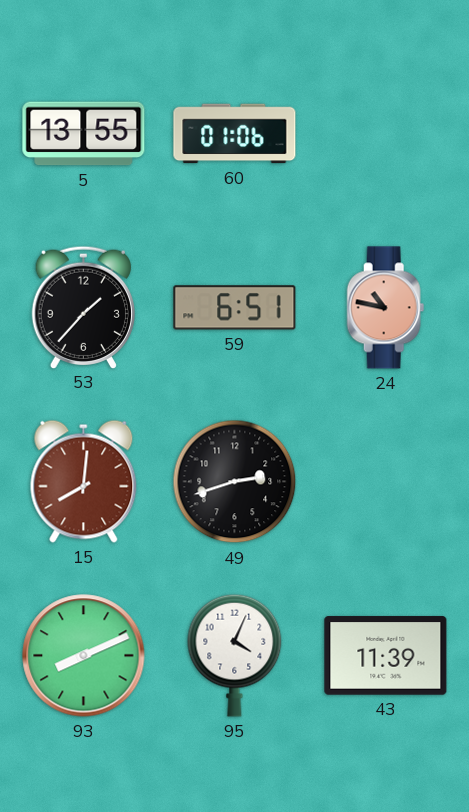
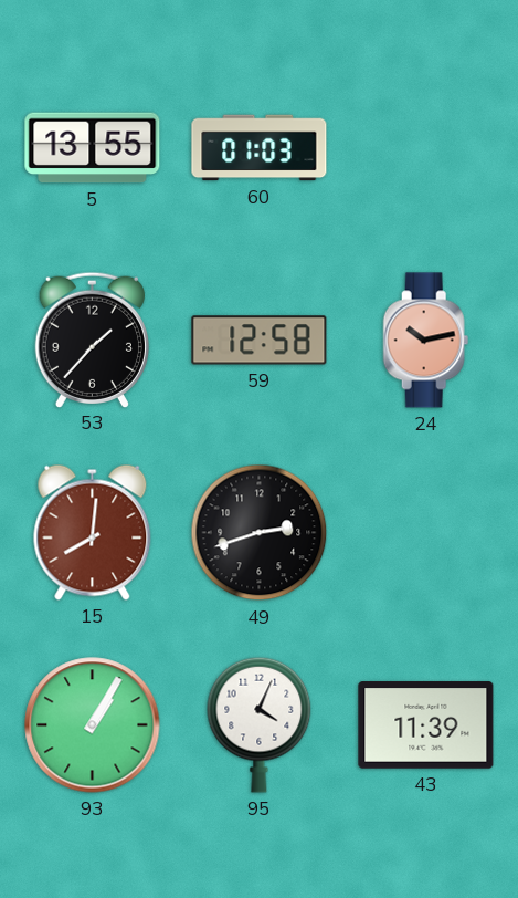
60: 01:06 -> 01:03 (260, 148)
59: 6:51 -> 12:58 (260, 341)
24: 10:47 -> 10:13 (426, 341)
93: 8:11 -> 1:05 (93, 725)
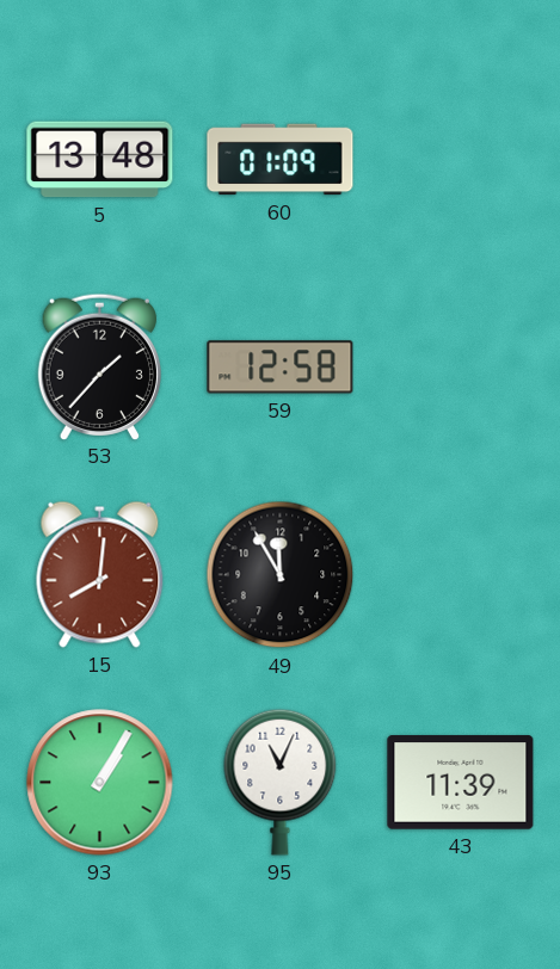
5: 13:55 -> 13:48 (100, 160)
60: 01:03 -> 01:09 (281, 160)
24: 10:13 -> none (426, 341)
49: 2:42 -> 11:55 (281, 575)
95: 4:04 -> 11:04 (281, 782)
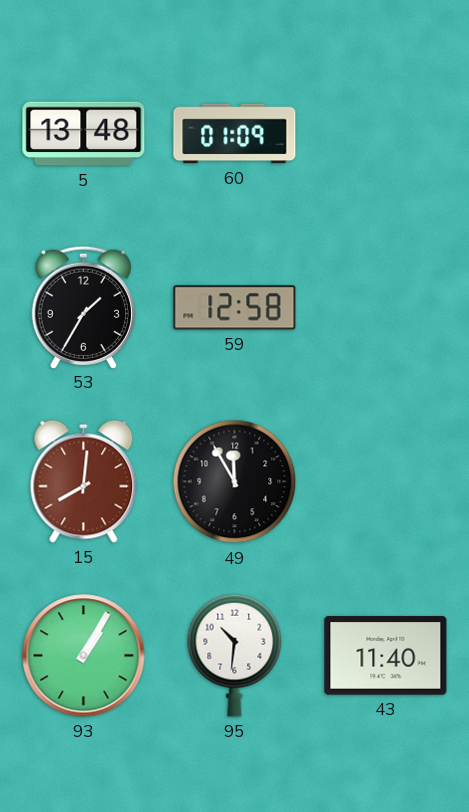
53: 1:37 -> 1:35 (83, 307)
95: 11:04 -> 10:31 (235, 655)
43: 11:39 -> 11:40 (386, 656)
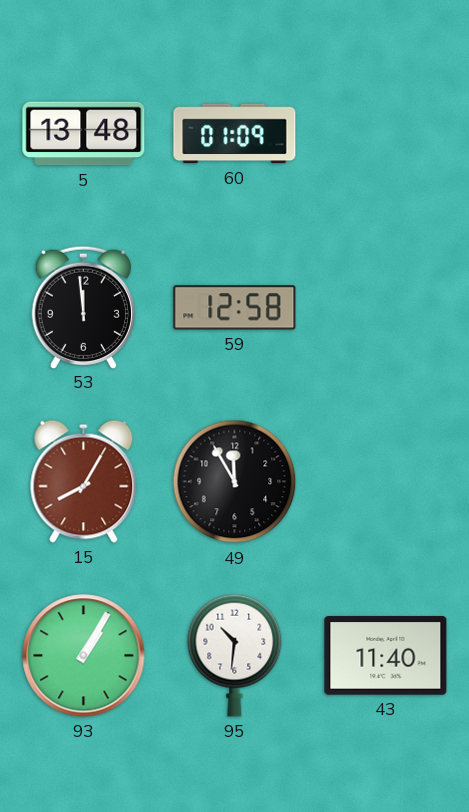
53: 1:35 -> 11:59 (83, 307)
15: 8:01 -> 8:05 (84, 481)
